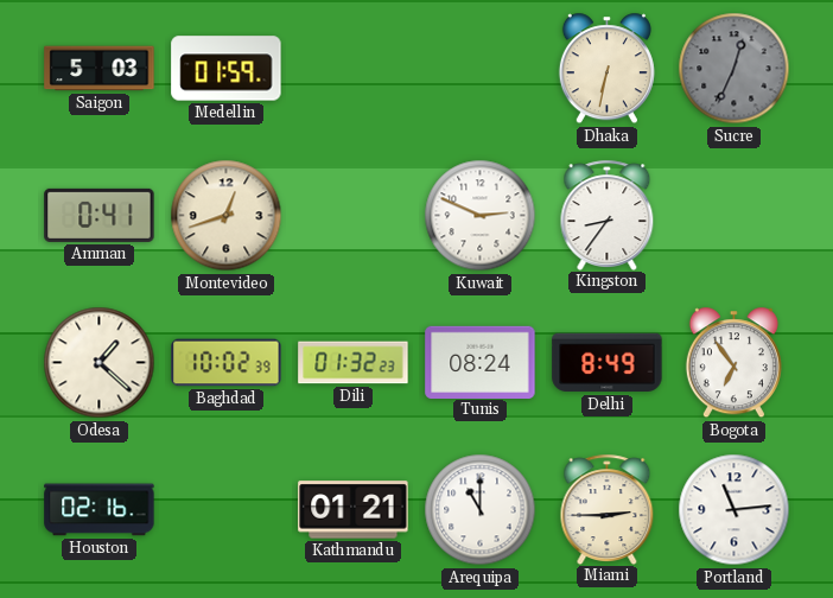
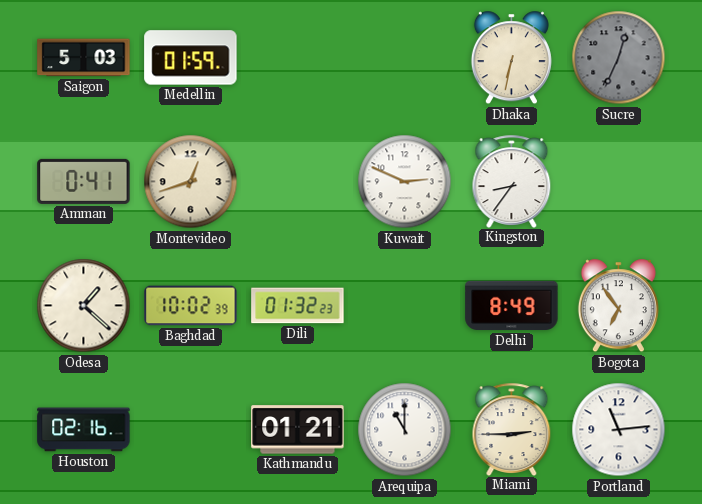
Tunis: 08:24 -> none (481, 362)
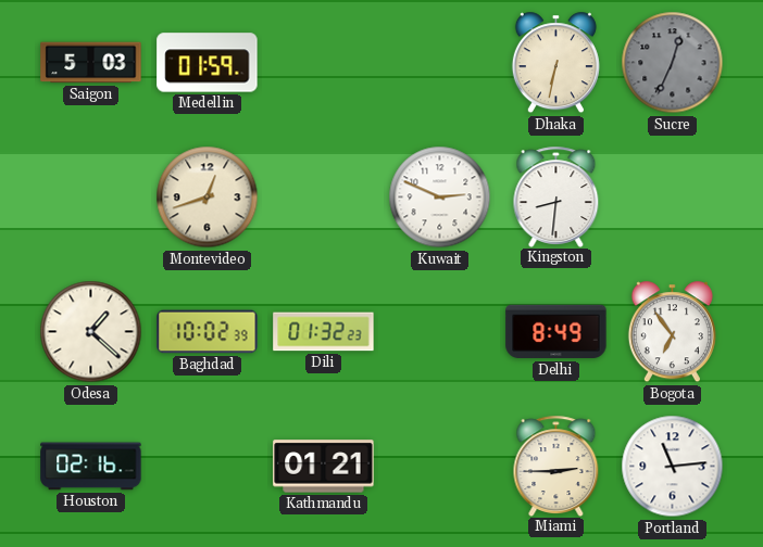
Amman: 0:41 -> none (84, 181)
Kingston: 8:36 -> 8:31 (556, 196)
Arequipa: 11:00 -> none (405, 430)
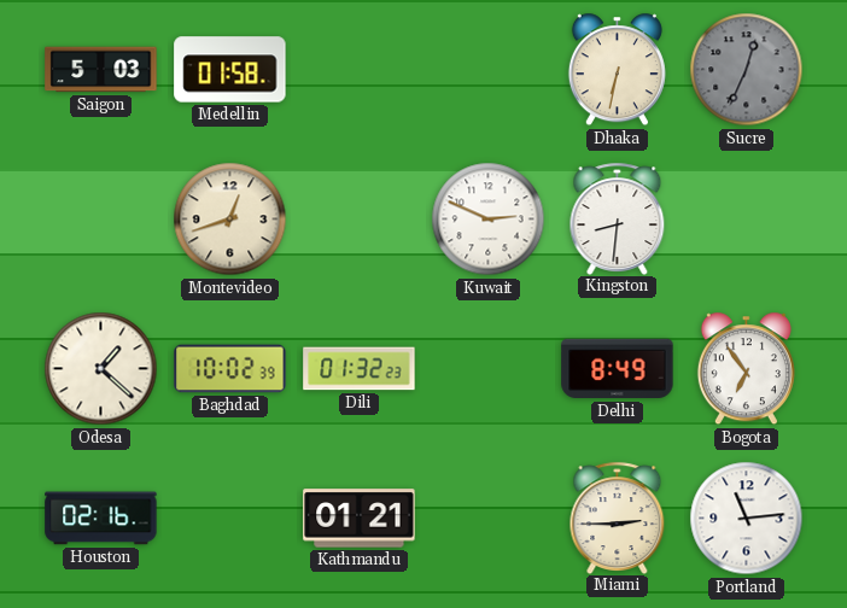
Medellin: 01:59 -> 01:58 (230, 70)
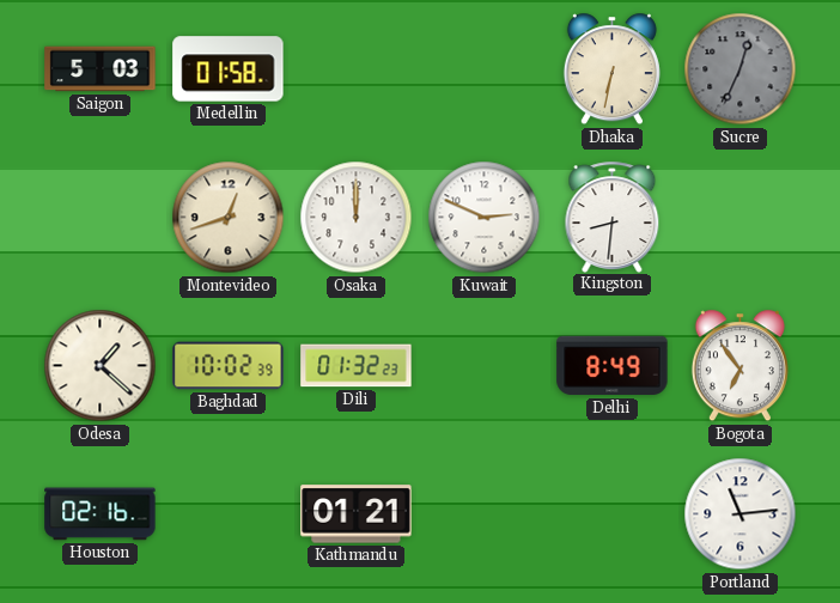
Osaka: none -> 12:00 (357, 218)
Miami: 2:45 -> none (618, 518)
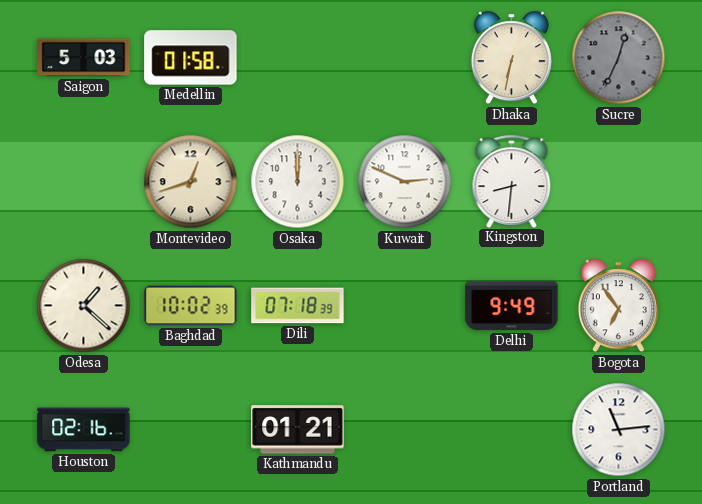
Dili: 01:32 -> 07:18 (298, 306)
Delhi: 8:49 -> 9:49 (512, 306)
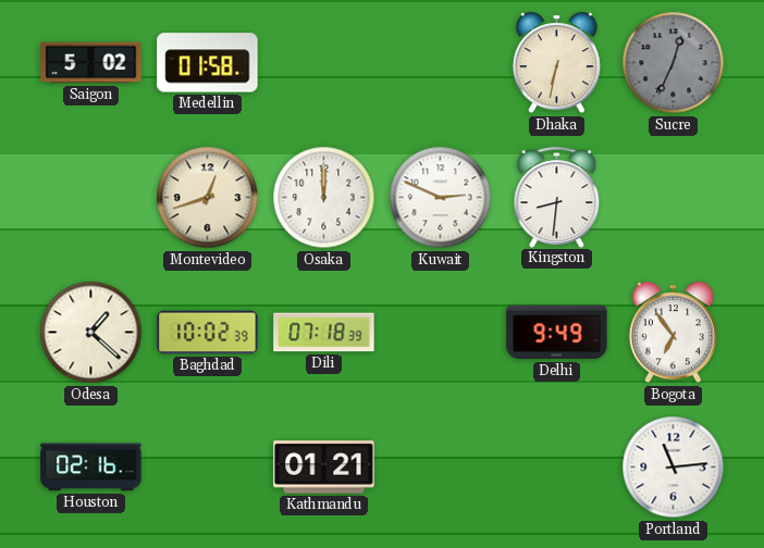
Saigon: 5:03 -> 5:02 (91, 63)
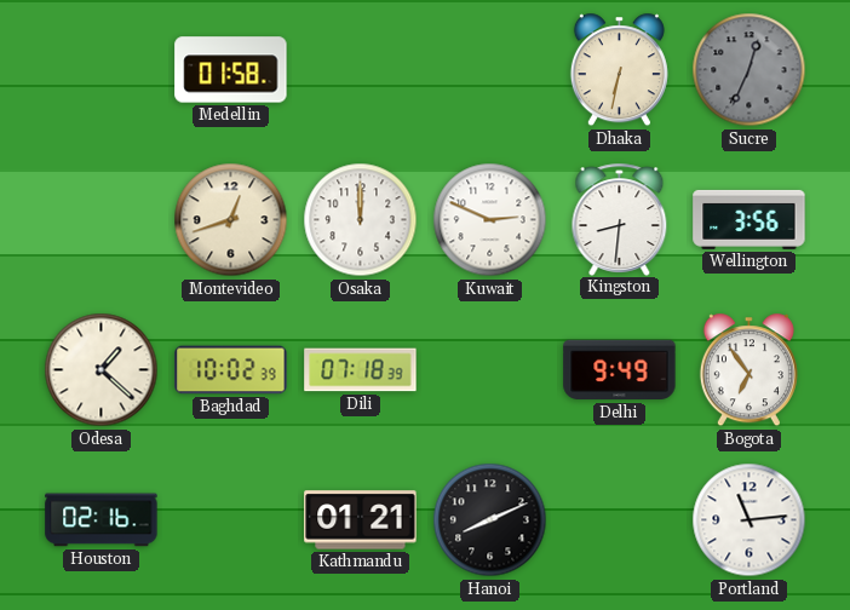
Saigon: 5:02 -> none (91, 63)
Wellington: none -> 3:56 (750, 219)
Hanoi: none -> 8:11 (490, 520)
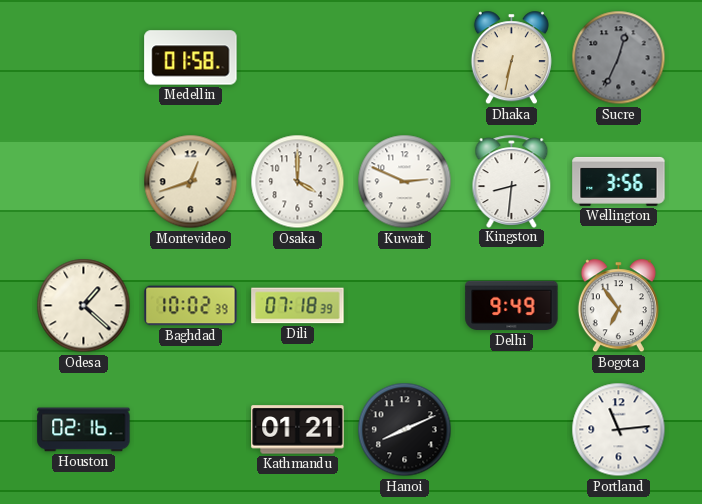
Osaka: 12:00 -> 4:00 (298, 182)
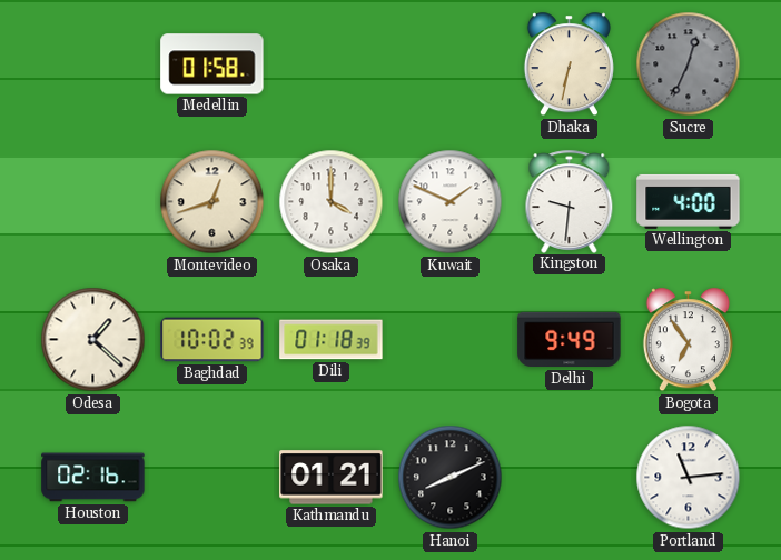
Kuwait: 2:49 -> 1:49 (451, 202)
Kingston: 8:31 -> 9:31 (570, 201)
Wellington: 3:56 -> 4:00 (689, 201)
Dili: 07:18 -> 01:18 (332, 340)
